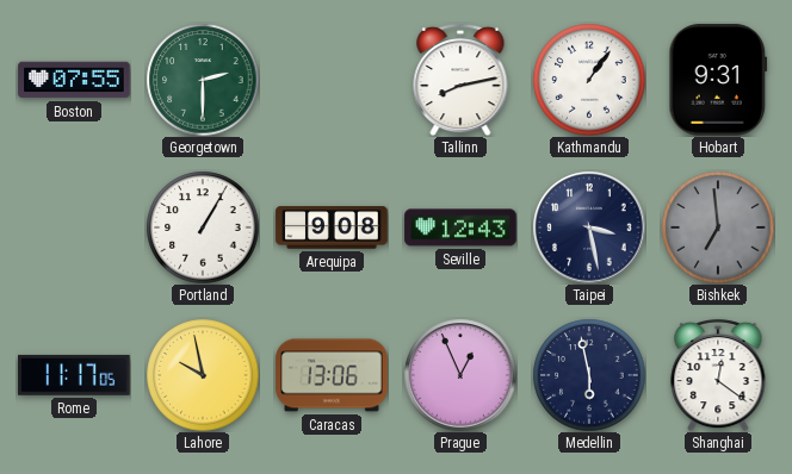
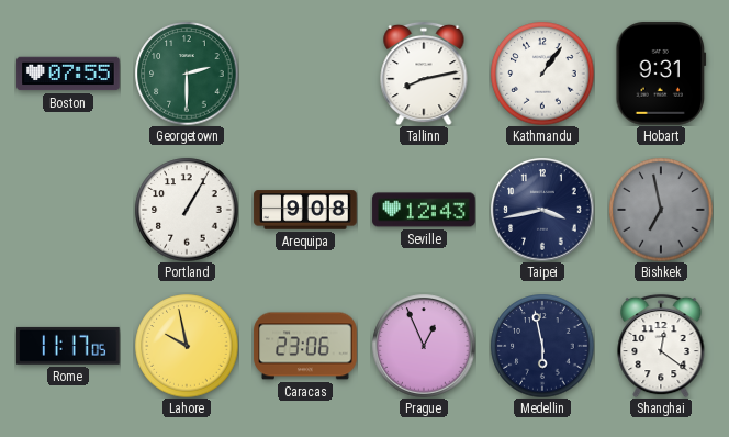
Taipei: 3:28 -> 3:43 (542, 210)
Bishkek: 6:59 -> 6:58 (661, 210)
Caracas: 13:06 -> 23:06 (305, 346)
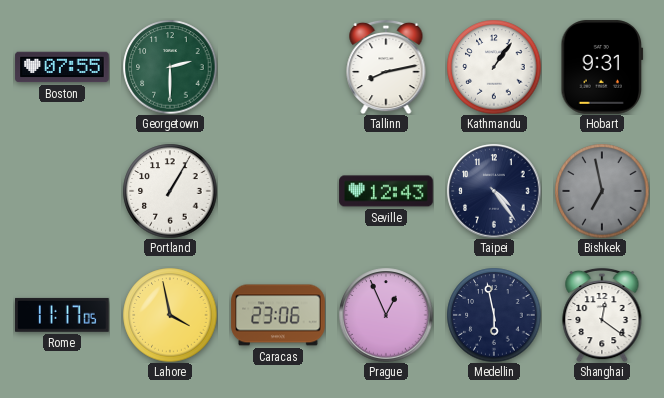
Arequipa: 9:08 -> none (305, 210)
Taipei: 3:43 -> 4:24 (494, 191)
Lahore: 9:58 -> 3:58 (170, 315)
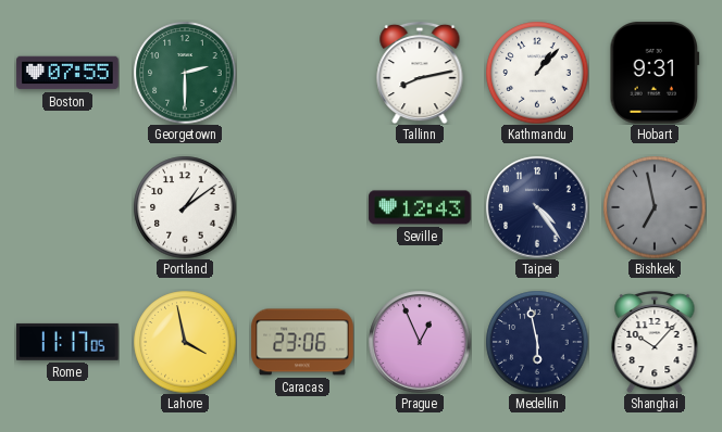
Kathmandu: 1:06 -> 1:07 (537, 73)
Portland: 1:05 -> 1:09 (185, 207)
Shanghai: 12:21 -> 10:07 (655, 342)
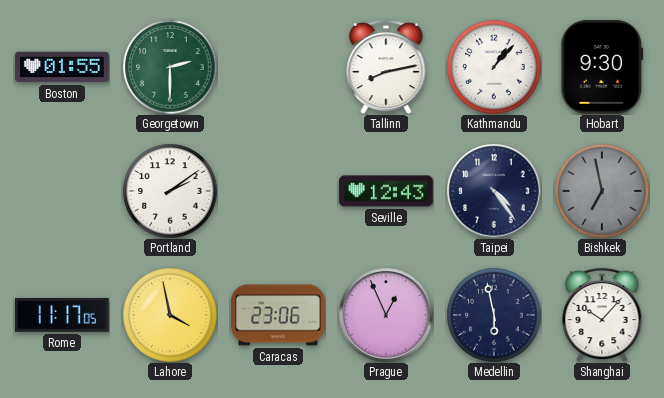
Boston: 07:55 -> 01:55 (62, 67)
Hobart: 9:31 -> 9:30 (602, 67)
Portland: 1:09 -> 2:09 (170, 191)
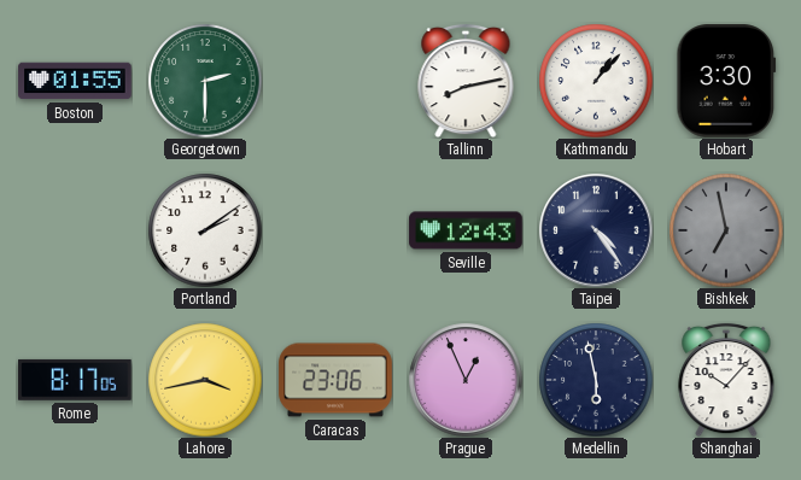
Hobart: 9:30 -> 3:30 (726, 81)
Rome: 11:17 -> 8:17 (76, 380)
Lahore: 3:58 -> 3:43 (205, 380)
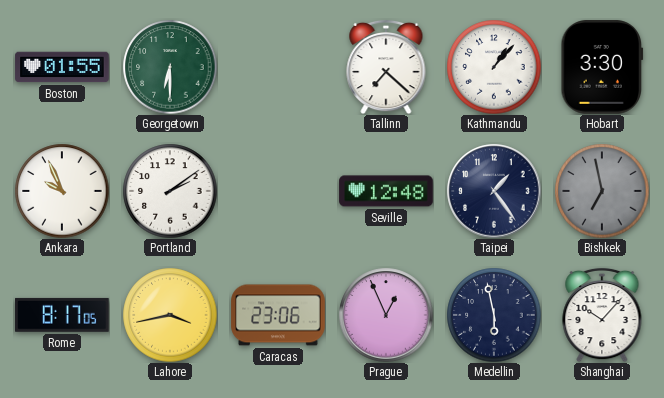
Georgetown: 2:30 -> 6:30 (170, 67)
Tallinn: 8:13 -> 7:22 (386, 67)
Ankara: none -> 9:56 (62, 191)
Seville: 12:43 -> 12:48 (386, 191)
Taipei: 4:24 -> 1:24 (494, 191)
